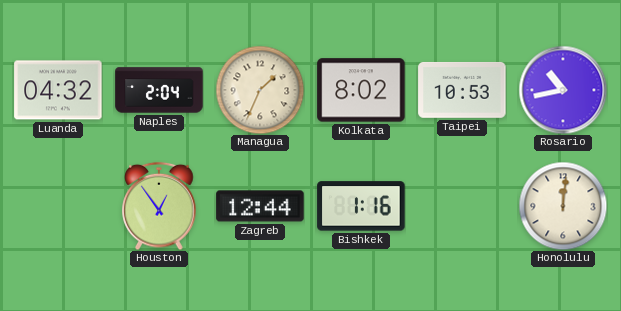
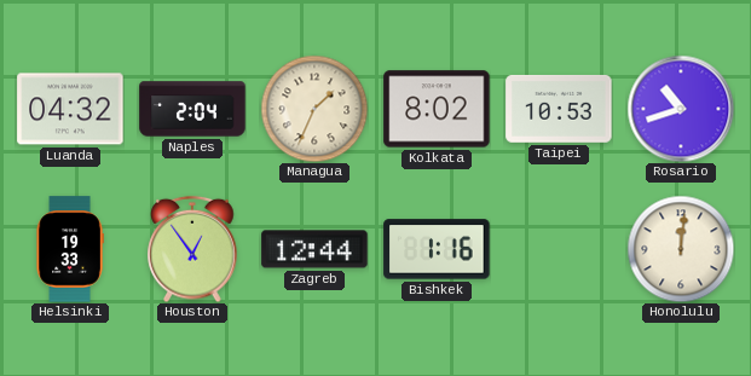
Rosario: 10:43 -> 10:42 (681, 109)
Helsinki: none -> 19:33 (70, 249)
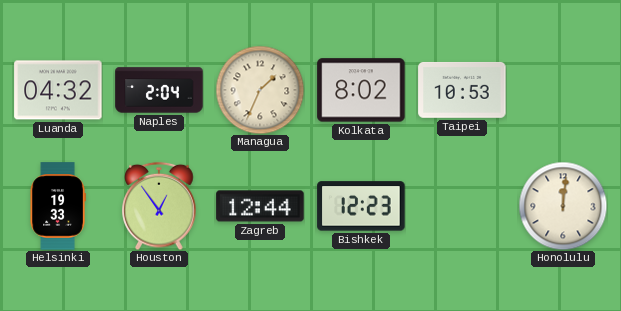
Rosario: 10:42 -> none (681, 109)
Bishkek: 1:16 -> 12:23 (361, 206)
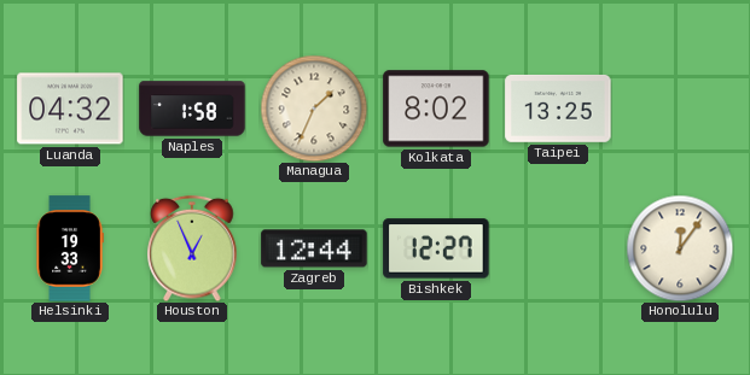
Naples: 2:04 -> 1:58 (192, 109)
Taipei: 10:53 -> 13:25 (558, 109)
Houston: 12:54 -> 12:56 (192, 248)
Bishkek: 12:23 -> 12:27 (436, 248)
Honolulu: 12:01 -> 12:06 (680, 248)
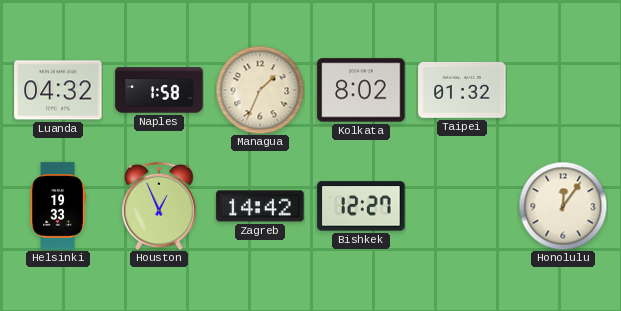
Taipei: 13:25 -> 01:32 (462, 90)
Zagreb: 12:44 -> 14:42 (260, 206)
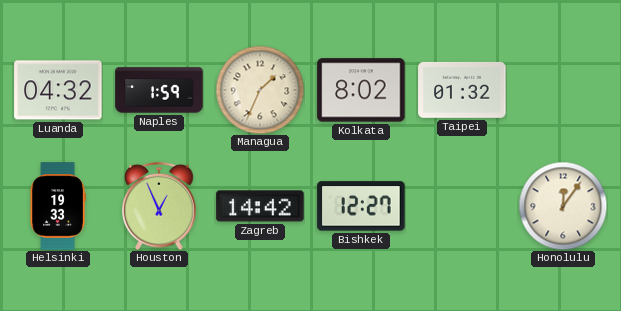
Naples: 1:58 -> 1:59 (159, 90)
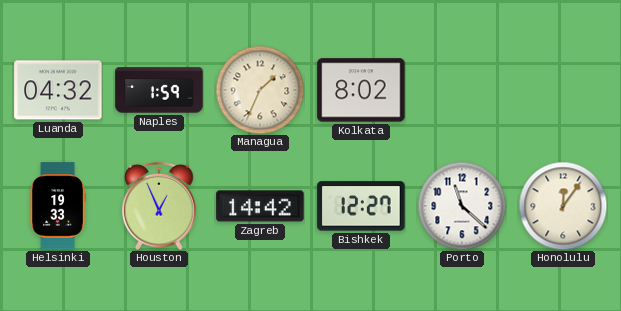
Taipei: 01:32 -> none (462, 90)
Porto: none -> 11:22 (462, 206)
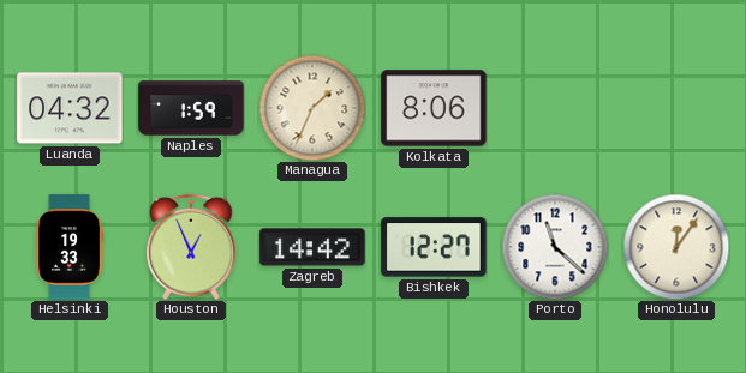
Kolkata: 8:02 -> 8:06 (434, 108)
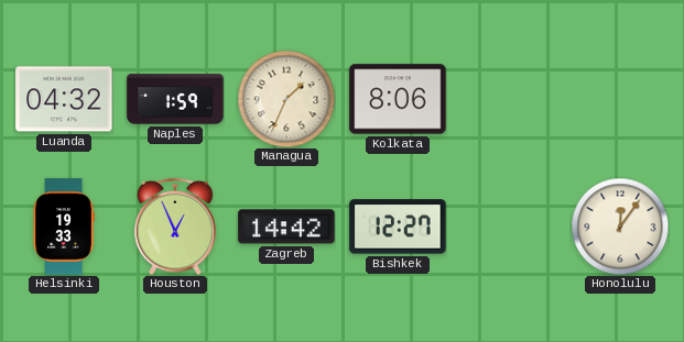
Porto: 11:22 -> none (555, 247)
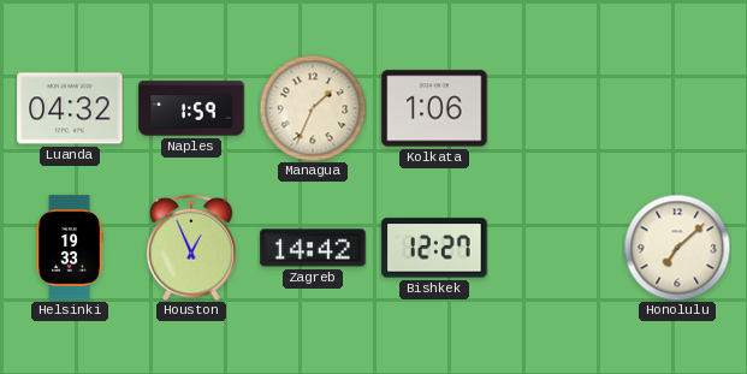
Kolkata: 8:06 -> 1:06 (434, 108)
Honolulu: 12:06 -> 7:08 (677, 248)
